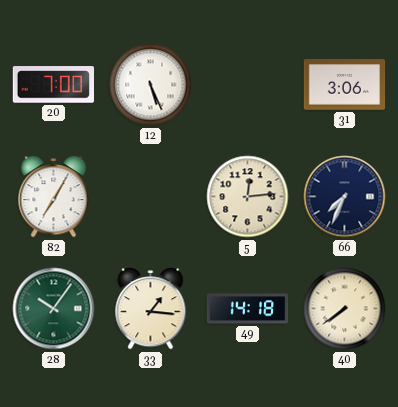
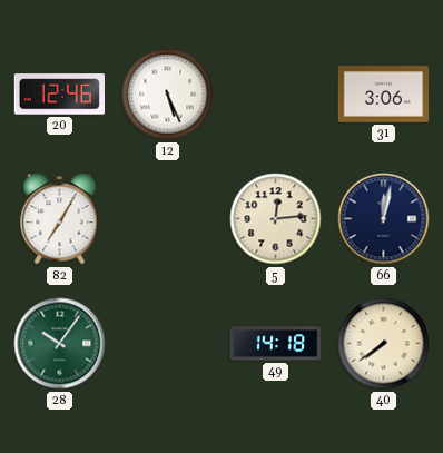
20: 7:00 -> 12:46 (59, 95)
66: 7:34 -> 12:02 (384, 219)
33: 1:16 -> none (151, 309)
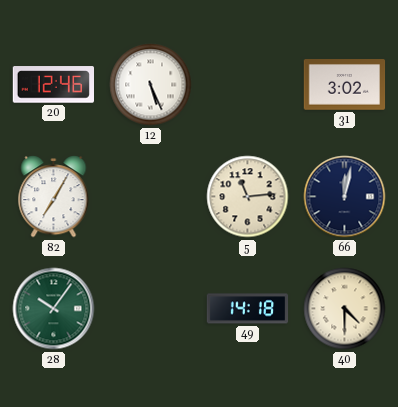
31: 3:06 -> 3:02 (345, 85)
5: 12:14 -> 11:14 (248, 197)
40: 7:39 -> 4:30 (345, 309)
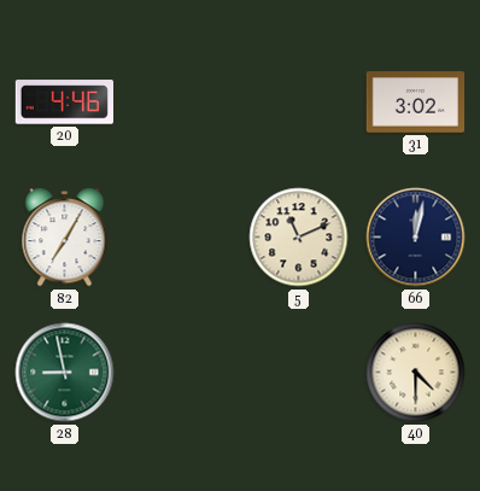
20: 12:46 -> 4:46 (64, 103)
12: 5:26 -> none (151, 85)
5: 11:14 -> 11:11 (299, 238)
28: 10:06 -> 8:58 (65, 373)
49: 14:18 -> none (248, 309)
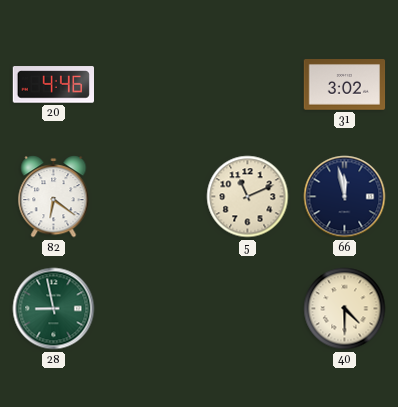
82: 7:05 -> 6:21 (54, 197)
66: 12:02 -> 11:58 (345, 197)
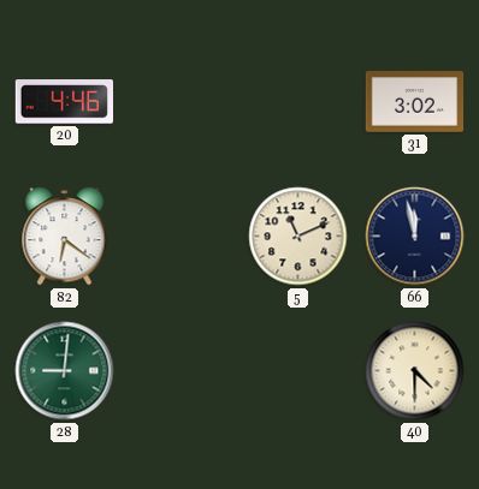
28: 8:58 -> 9:01 (65, 371)
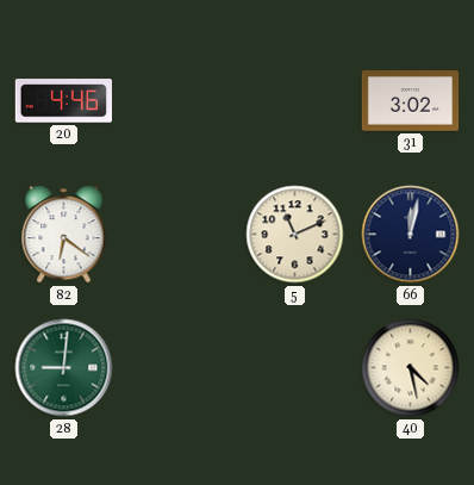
66: 11:58 -> 12:02 (411, 235)
40: 4:30 -> 4:28 (411, 368)
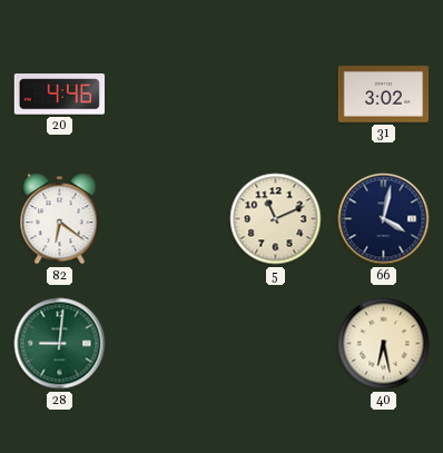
66: 12:02 -> 4:02 (384, 219)
40: 4:28 -> 6:28 (384, 344)
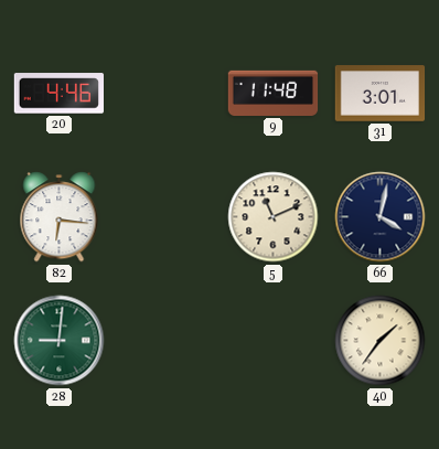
9: none -> 11:48 (274, 93)
31: 3:02 -> 3:01 (381, 94)
82: 6:21 -> 6:16 (60, 217)
40: 6:28 -> 1:36 (381, 341)
